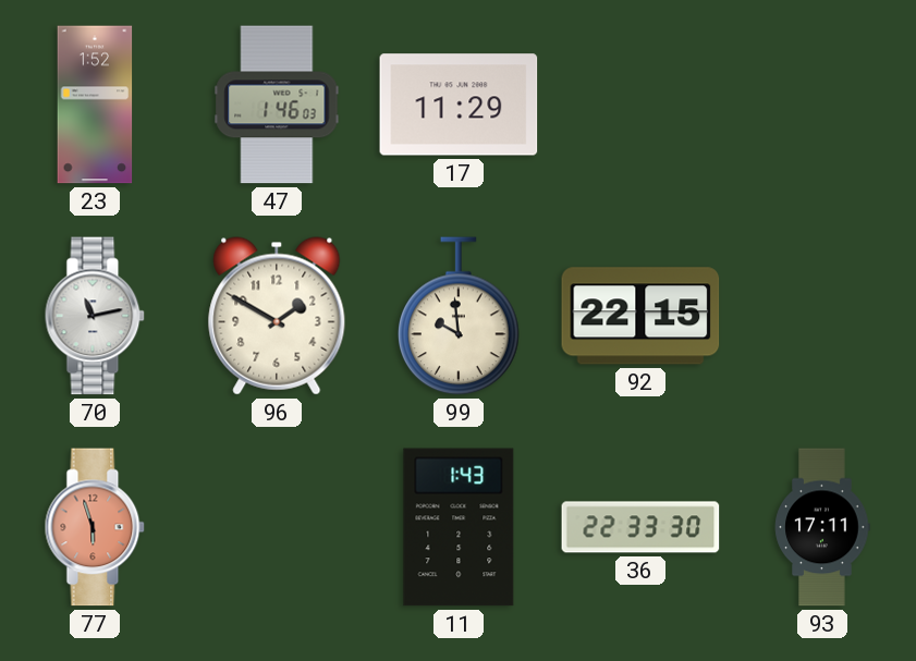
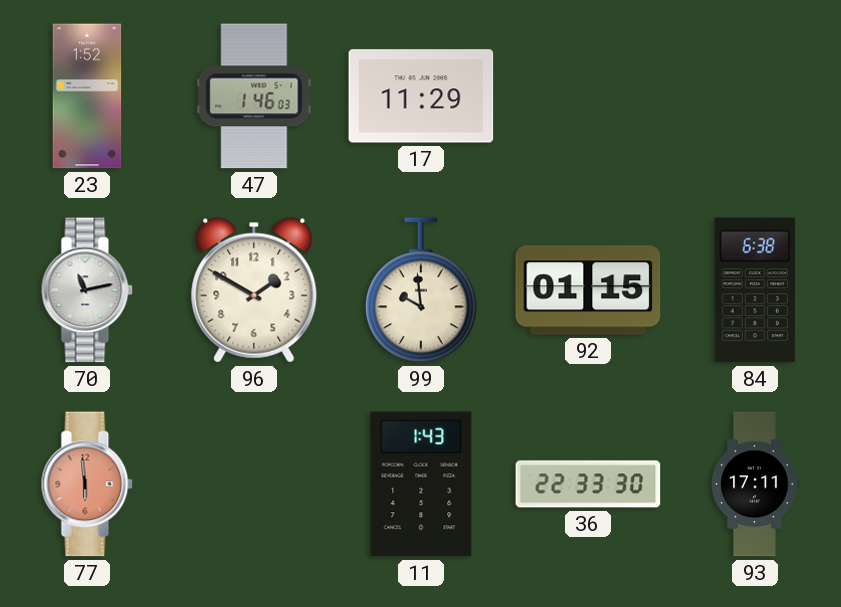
92: 22:15 -> 01:15 (588, 290)
84: none -> 6:38 (755, 290)
77: 5:57 -> 5:59 (87, 484)
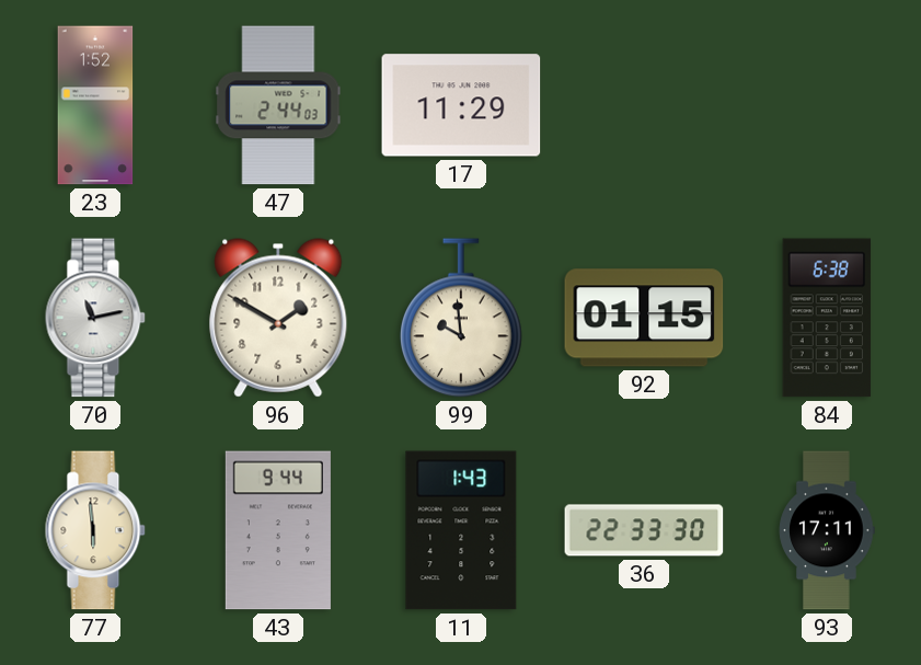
47: 1:46 -> 2:44 (278, 105)
77 dial: salmon -> cream (95, 530)
43: none -> 9:44 (278, 530)
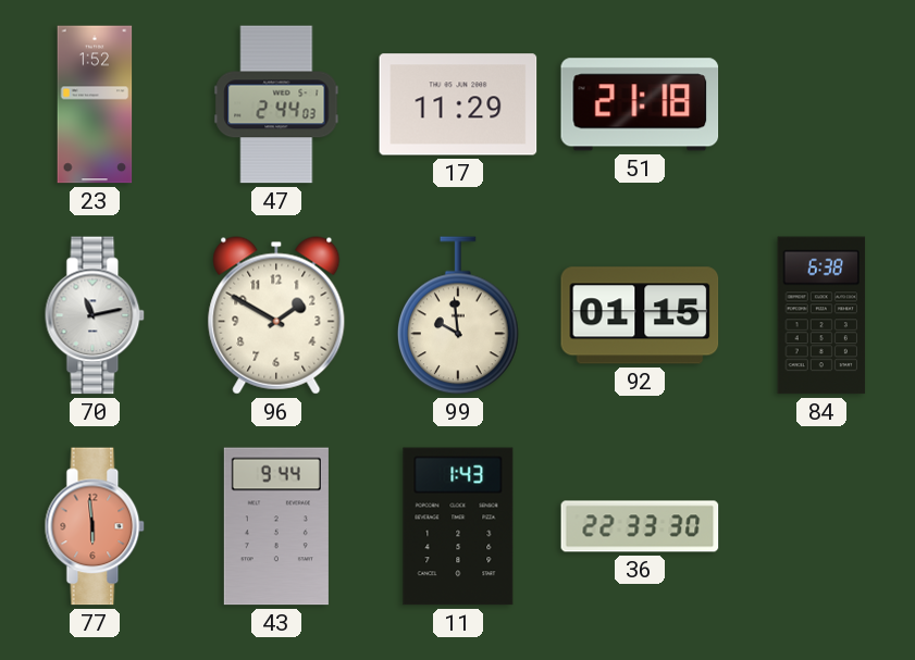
51: none -> 21:18 (640, 104)
77 dial: cream -> salmon (95, 526)
93: 17:11 -> none (827, 530)
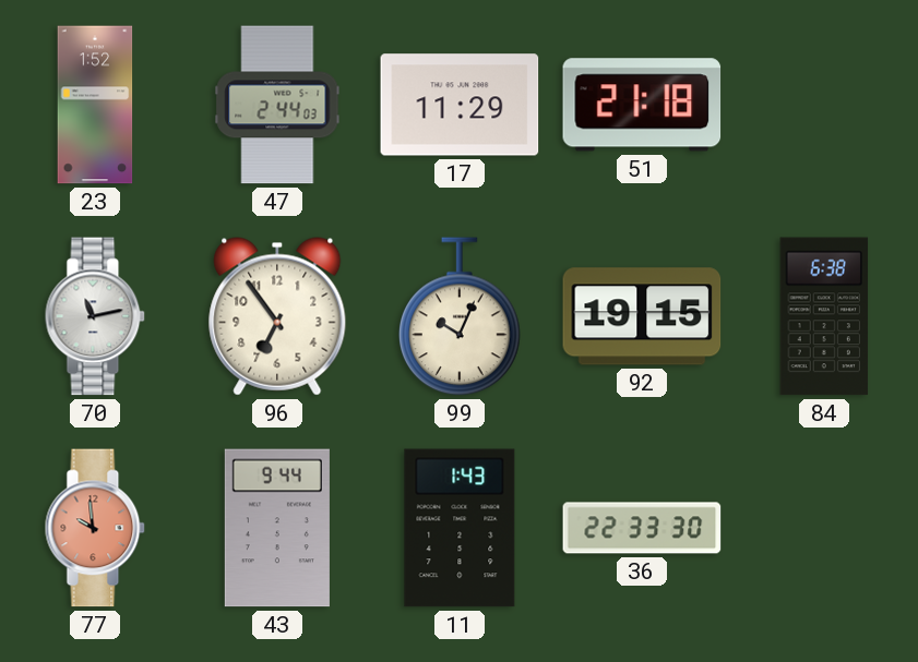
96: 1:50 -> 6:54 (277, 316)
99: 9:59 -> 10:04 (461, 316)
92: 01:15 -> 19:15 (642, 316)
77: 5:59 -> 9:59 (95, 528)
